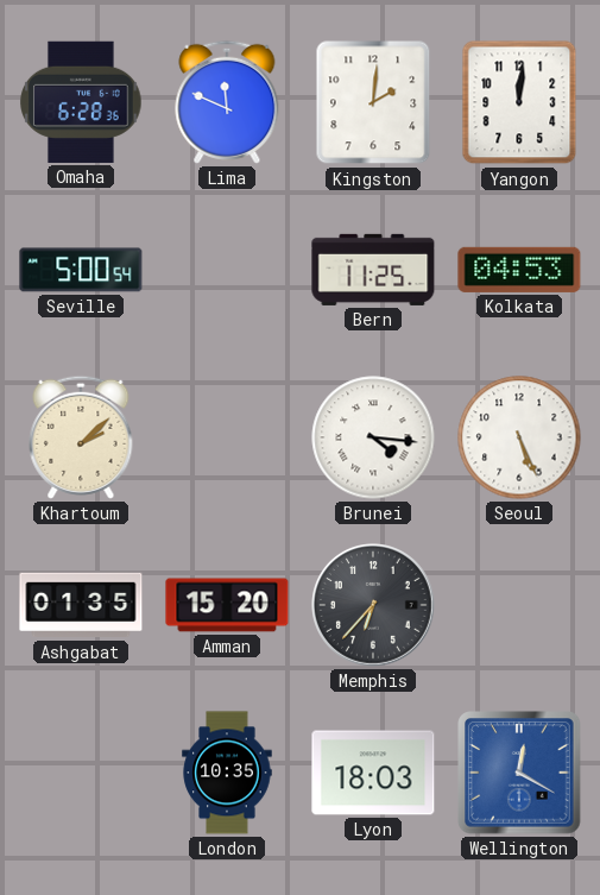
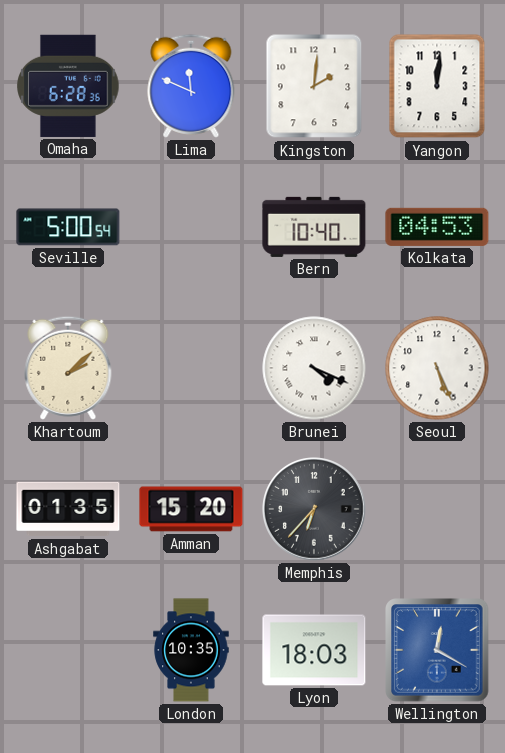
Bern: 11:25 -> 10:40 (314, 227)
Brunei: 4:16 -> 4:19 (314, 368)
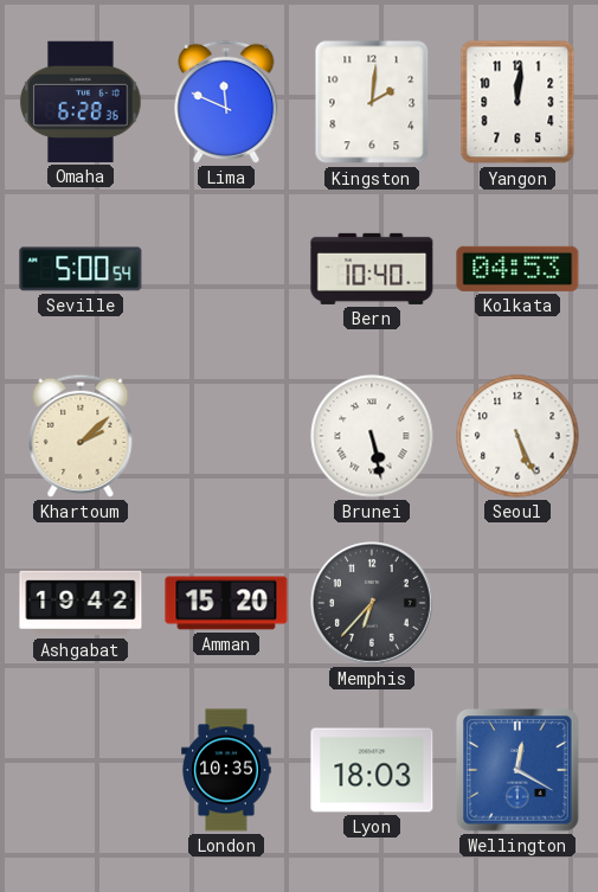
Brunei: 4:19 -> 5:28 (372, 436)
Ashgabat: 01:35 -> 19:42 (81, 603)
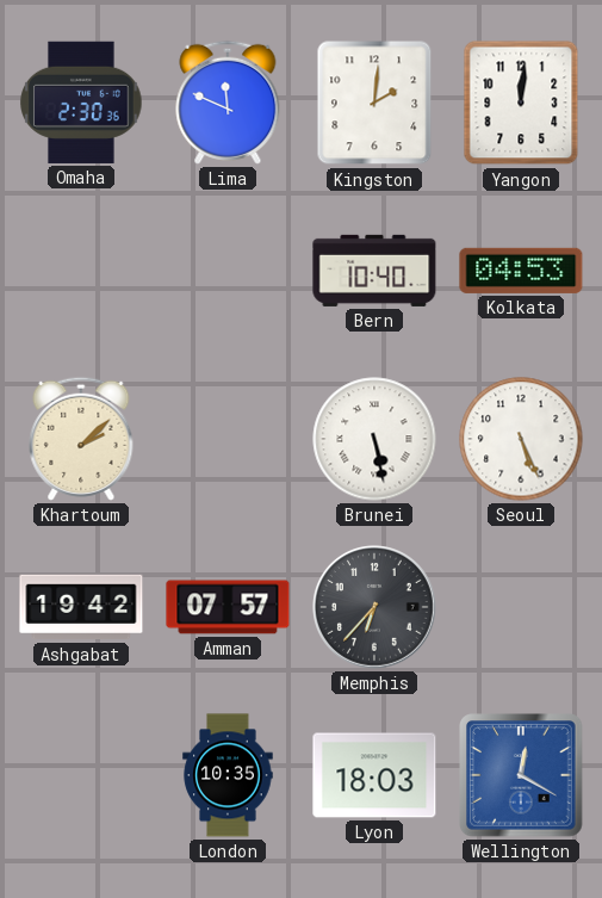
Omaha: 6:28 -> 2:30 (81, 103)
Seville: 5:00 -> none (81, 269)
Amman: 15:20 -> 07:57 (228, 607)
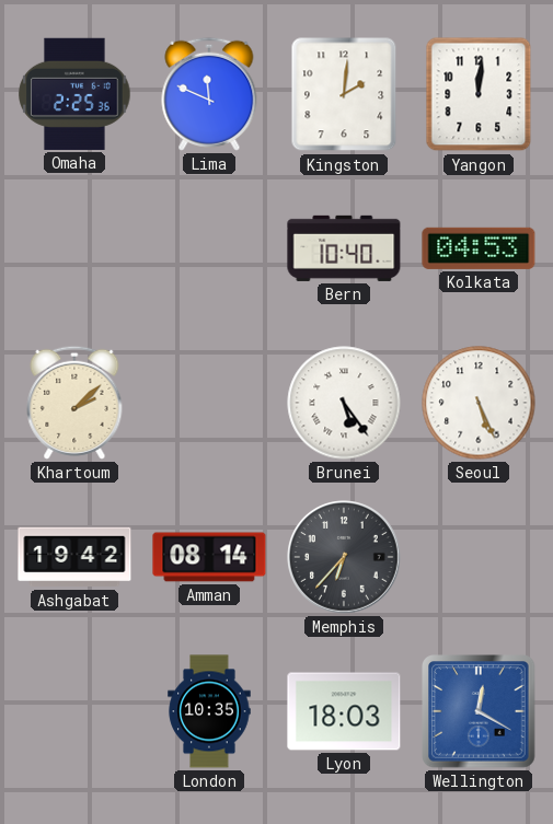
Omaha: 2:30 -> 2:25 (74, 94)
Brunei: 5:28 -> 5:24 (344, 403)
Amman: 07:57 -> 08:14 (209, 557)
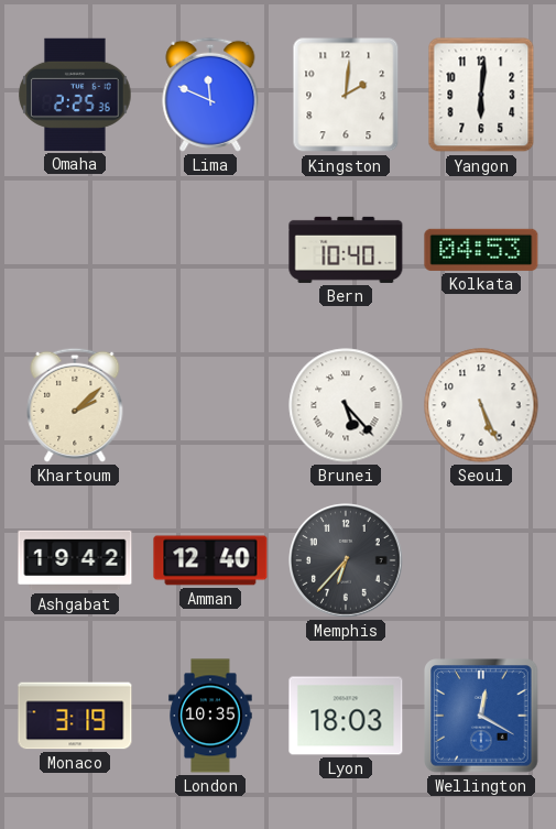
Yangon: 12:01 -> 6:01 (481, 95)
Brunei: 5:24 -> 5:23 (346, 405)
Amman: 08:14 -> 12:40 (210, 560)
Monaco: none -> 3:19 (75, 716)
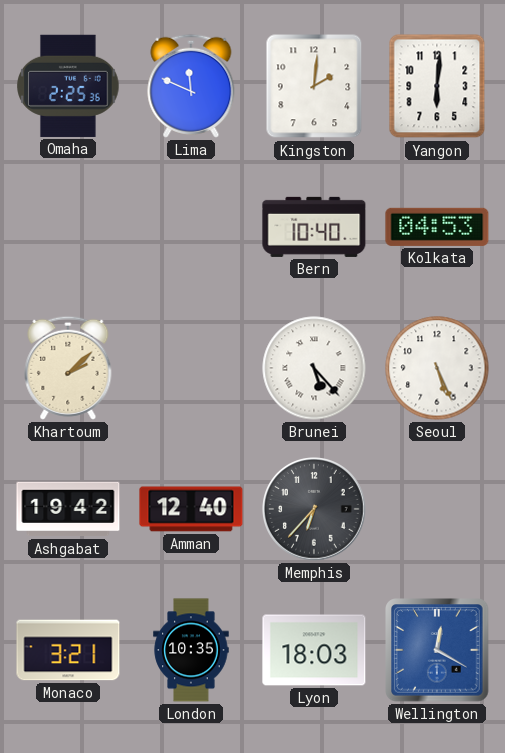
Monaco: 3:19 -> 3:21 (68, 650)
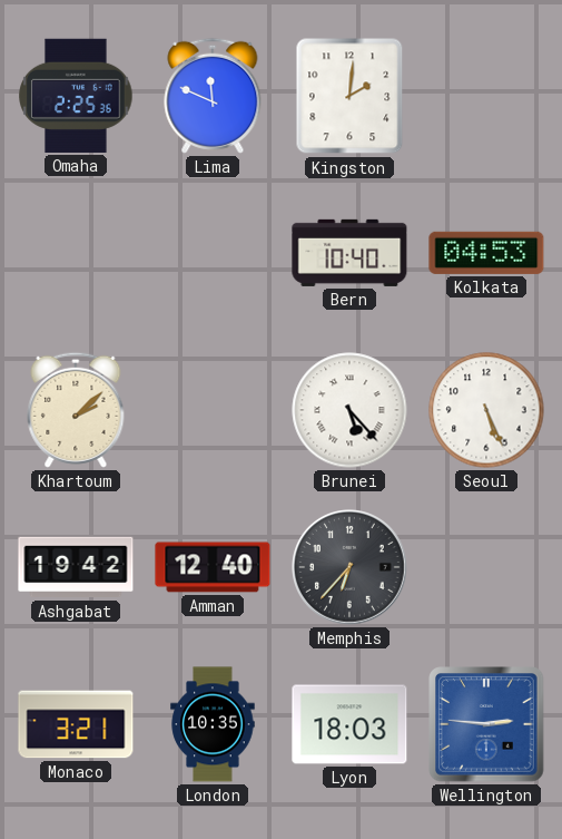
Yangon: 6:01 -> none (437, 86)
Wellington: 12:20 -> 2:46 (486, 724)
